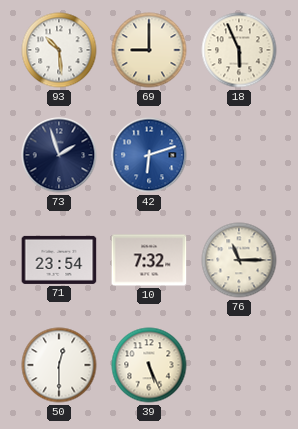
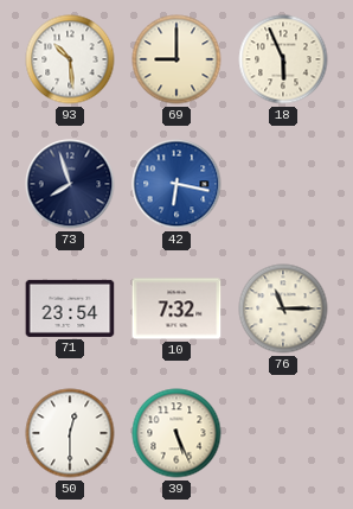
73: 1:57 -> 7:57 (70, 184)
42: 6:12 -> 6:17 (176, 184)
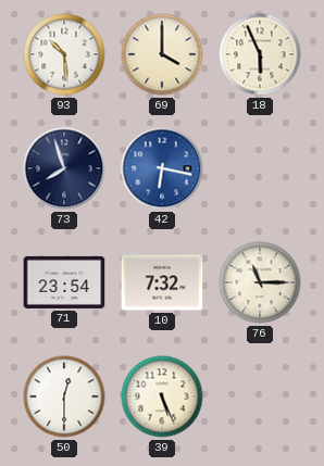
69: 9:00 -> 4:00 (162, 54)
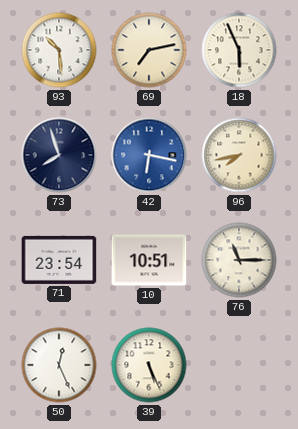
69: 4:00 -> 7:13 (149, 50)
96: none -> 7:43 (239, 155)
10: 7:32 -> 10:51 (149, 260)
50: 12:30 -> 12:26 (59, 365)
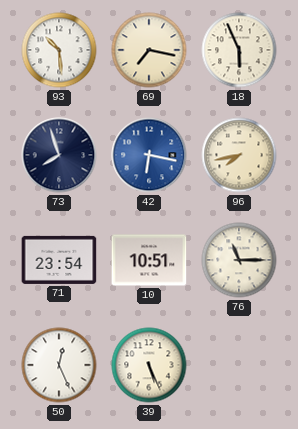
69: 7:13 -> 7:17 (149, 50)
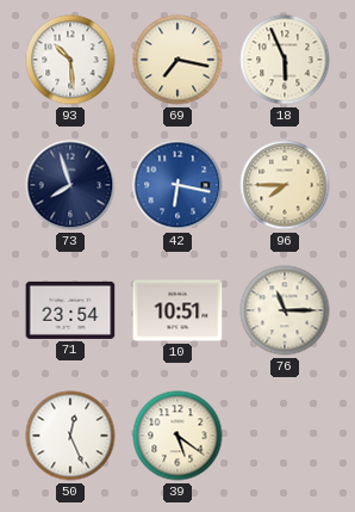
96: 7:43 -> 7:45 (285, 185)
39: 5:26 -> 5:21 (177, 436)
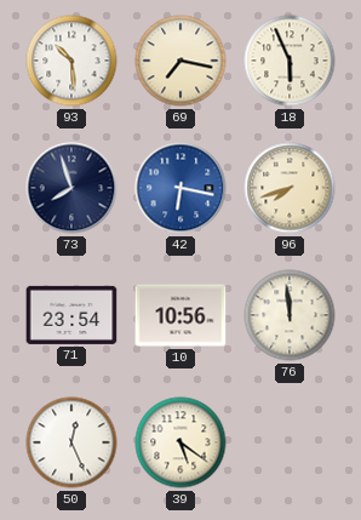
96: 7:45 -> 7:42 (290, 188)
10: 10:51 -> 10:56 (180, 315)
76: 11:15 -> 11:59 (290, 315)
